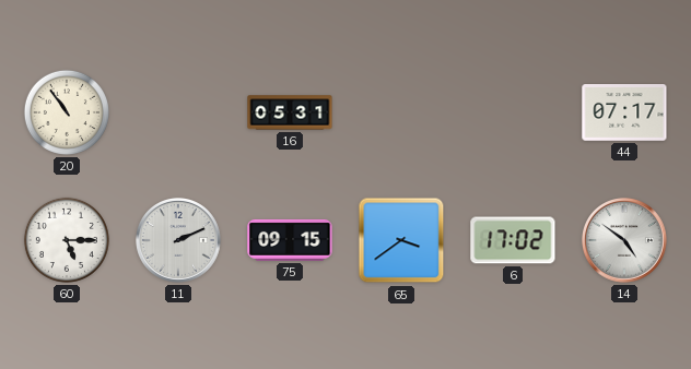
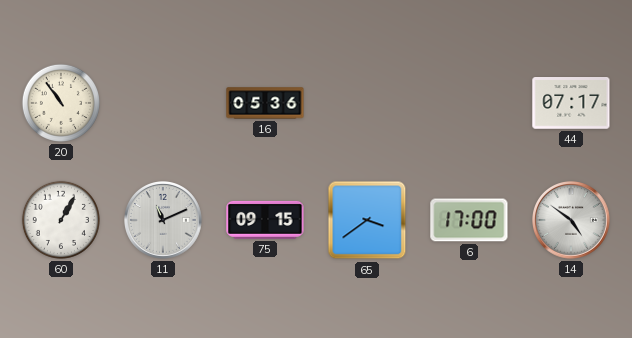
16: 05:31 -> 05:36 (265, 103)
60: 5:15 -> 1:05 (61, 220)
11: 2:11 -> 11:11 (164, 221)
6: 17:02 -> 17:00 (469, 220)
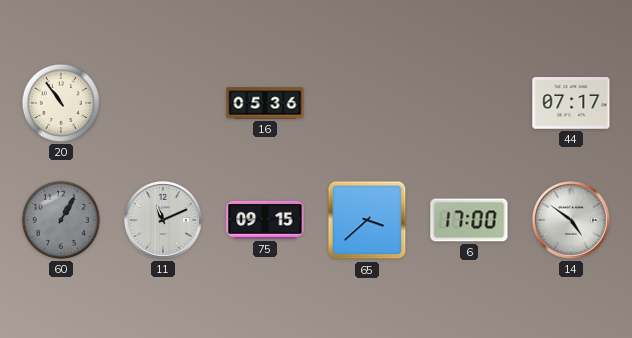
60 dial: white -> grey (61, 220)
65: 3:39 -> 3:38 (367, 220)
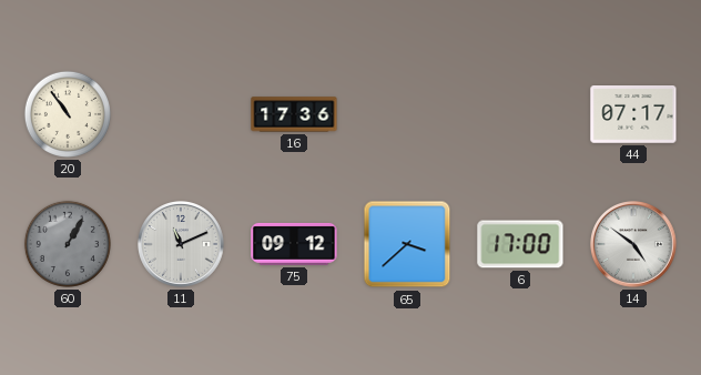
16: 05:36 -> 17:36 (294, 114)
75: 09:15 -> 09:12 (294, 244)
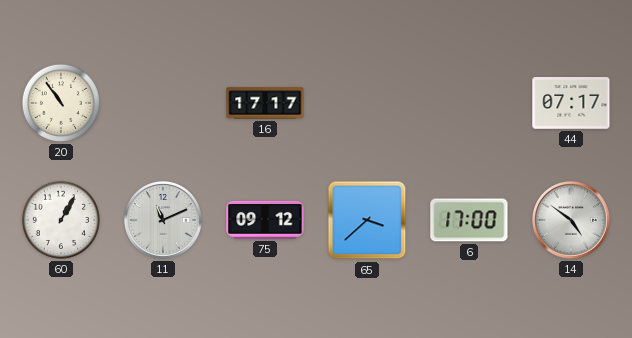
16: 17:36 -> 17:17 (265, 103)
60 dial: grey -> white (61, 220)
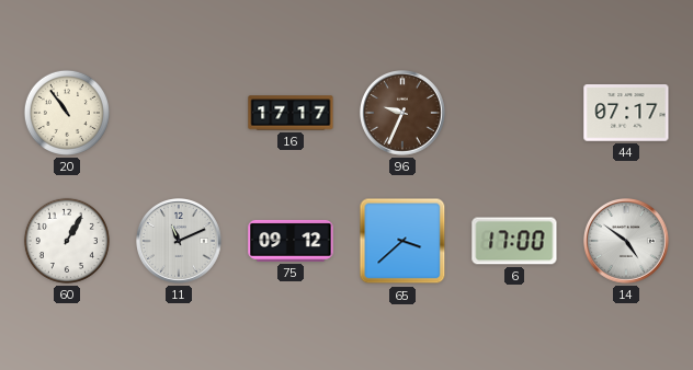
96: none -> 9:34 (404, 114)
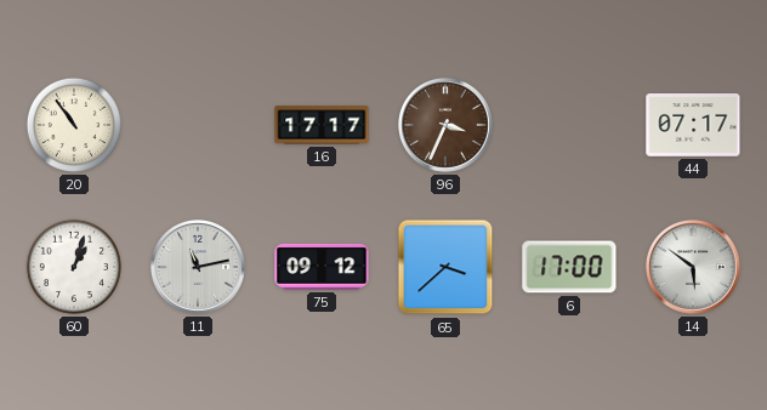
96: 9:34 -> 3:34 (447, 126)
60: 1:05 -> 1:03 (74, 267)
11: 11:11 -> 11:13 (199, 268)
14: 4:51 -> 5:51 (694, 268)
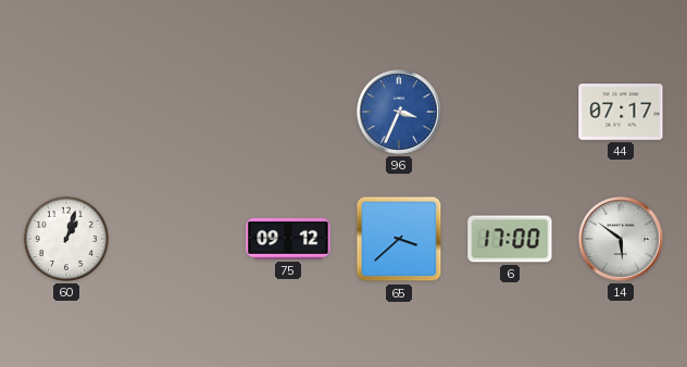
20: 10:54 -> none (74, 125)
16: 17:17 -> none (322, 125)
96 dial: brown -> blue (400, 113)
11: 11:13 -> none (199, 268)
